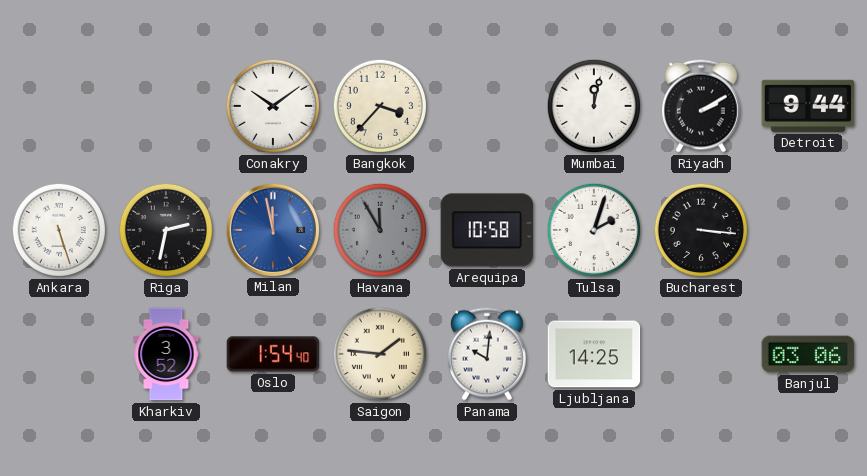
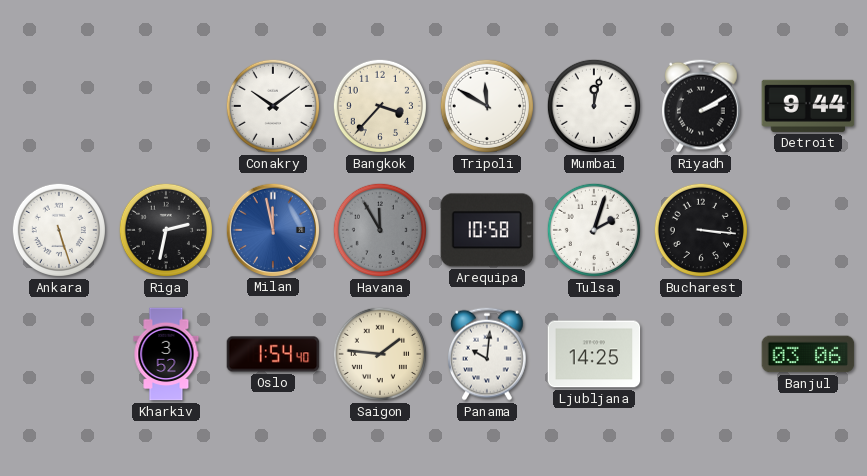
Tripoli: none -> 11:50 (487, 106)
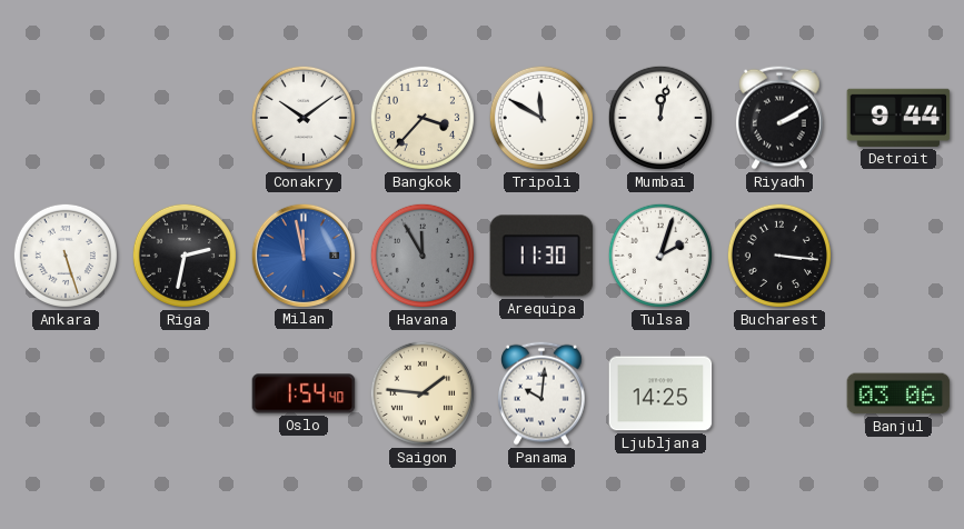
Arequipa: 10:58 -> 11:30 (541, 256)
Kharkiv: 3:52 -> none (166, 354)
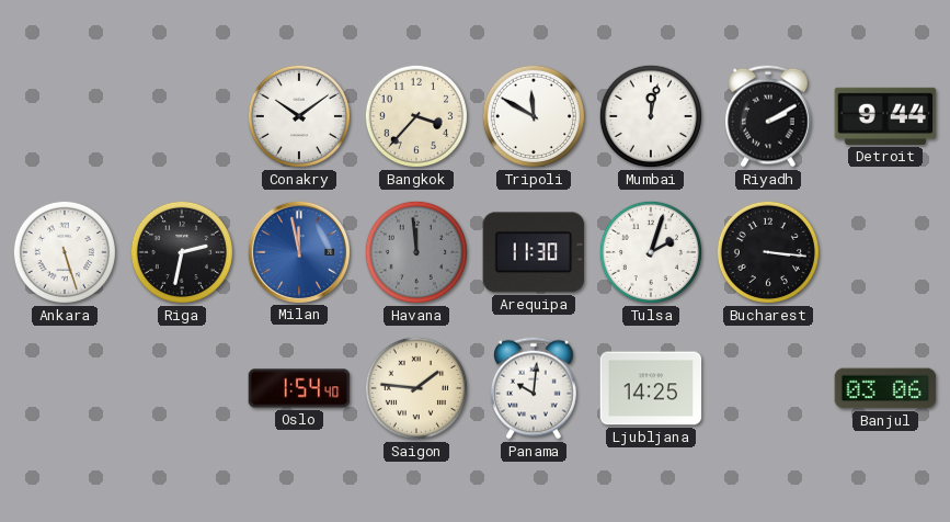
Havana: 11:55 -> 11:59 (416, 252)
